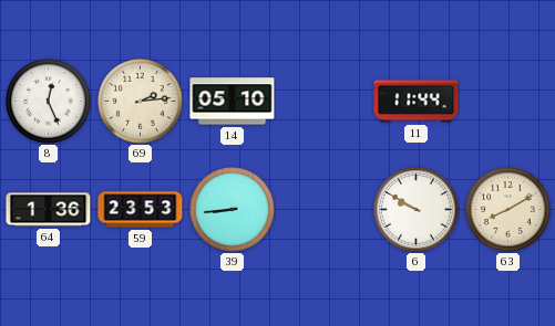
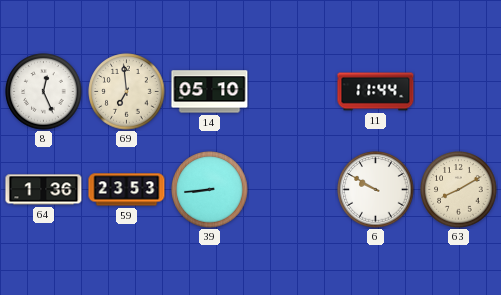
69: 2:14 -> 6:59 (127, 92)
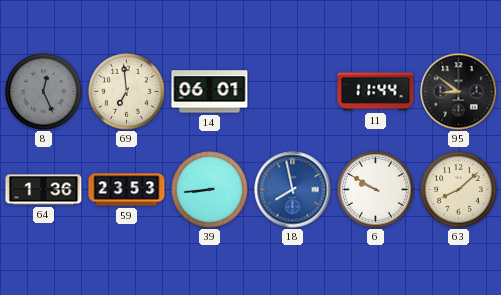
8 dial: white -> grey (44, 92)
14: 05:10 -> 06:01 (210, 92)
95: none -> 8:51 (459, 92)
18: none -> 7:58 (293, 190)
63: 8:10 -> 8:08 (459, 190)
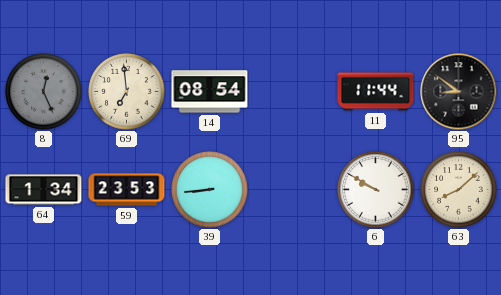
14: 06:01 -> 08:54 (210, 92)
64: 1:36 -> 1:34 (44, 190)
18: 7:58 -> none (293, 190)
